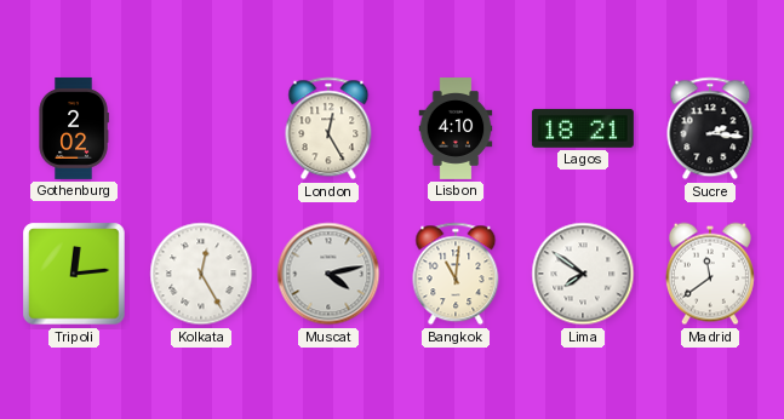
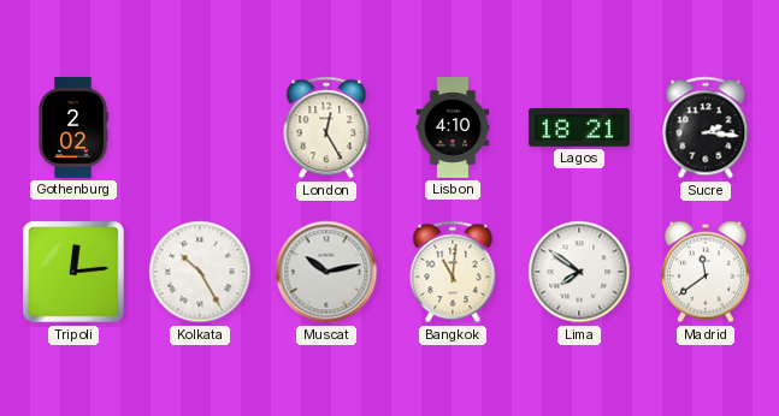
Kolkata: 12:25 -> 10:25 (200, 272)
Muscat: 4:13 -> 10:13 (326, 272)
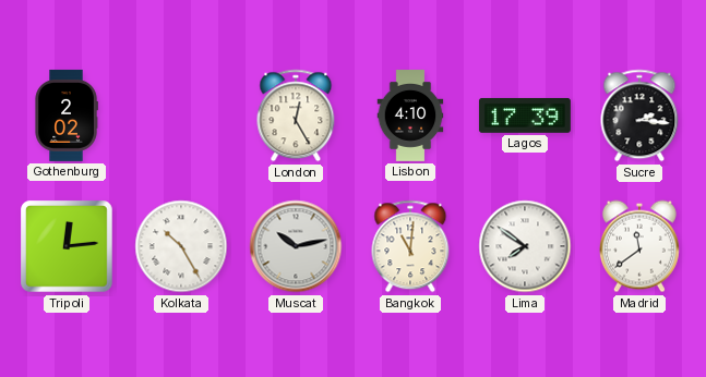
Lagos: 18:21 -> 17:39 (525, 115)
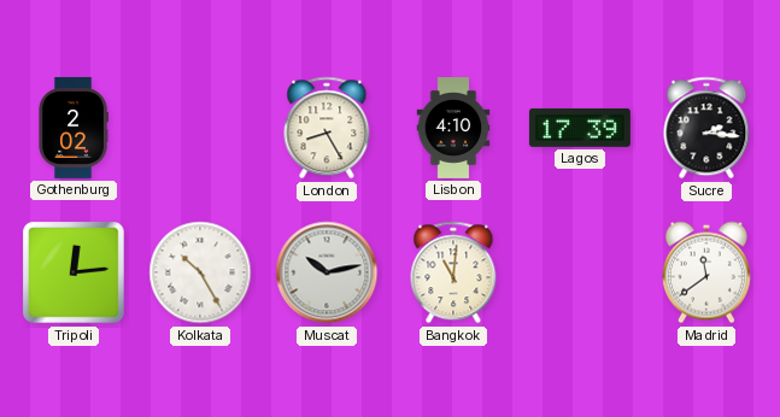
London: 12:25 -> 8:25 (327, 128)
Lima: 7:51 -> none (525, 246)
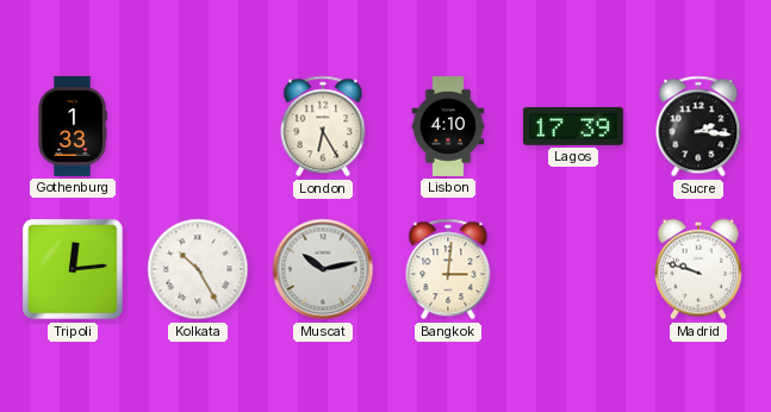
Gothenburg: 2:02 -> 1:33 (73, 126)
London: 8:25 -> 6:25 (323, 126)
Bangkok: 11:01 -> 3:01 (448, 269)
Madrid: 11:39 -> 9:48 (698, 269)
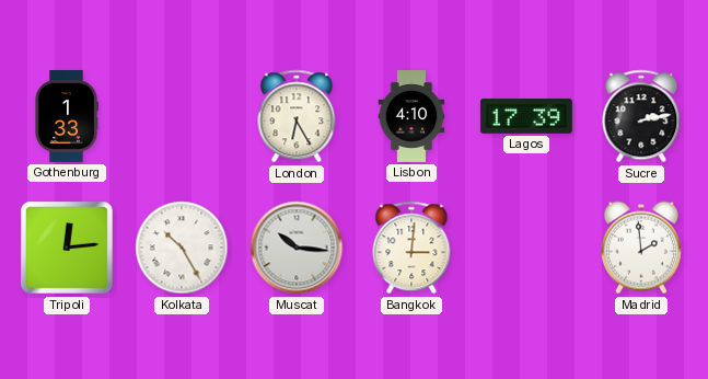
Sucre: 2:16 -> 2:13 (641, 116)
Muscat: 10:13 -> 10:16 (297, 248)
Madrid: 9:48 -> 1:59 (641, 248)
